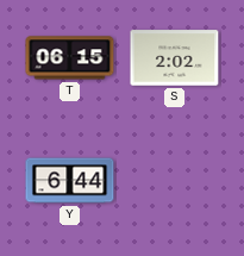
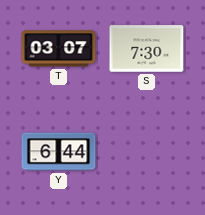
T: 06:15 -> 03:07 (59, 49)
S: 2:02 -> 7:30 (147, 49)
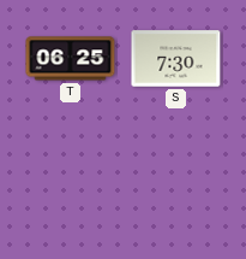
T: 03:07 -> 06:25 (71, 59)
Y: 6:44 -> none (59, 152)
